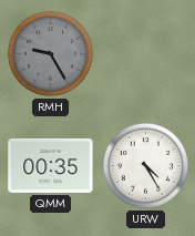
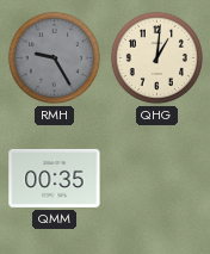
QHG: none -> 1:01 (156, 57)
URW: 4:25 -> none (145, 165)
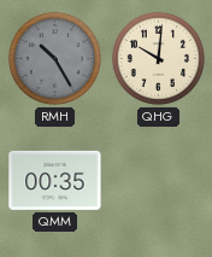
RMH: 9:25 -> 10:25 (54, 58)
QHG: 1:01 -> 10:01 (158, 58)
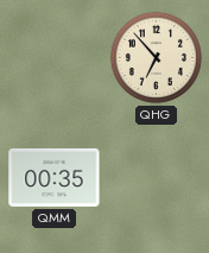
RMH: 10:25 -> none (54, 58)
QHG: 10:01 -> 6:53 (156, 57)
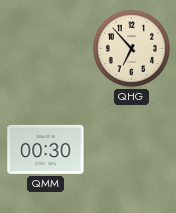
QMM: 00:35 -> 00:30 (46, 149)
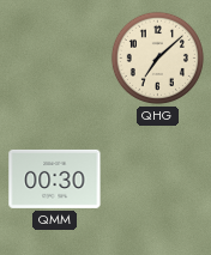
QHG: 6:53 -> 7:08 (157, 57)
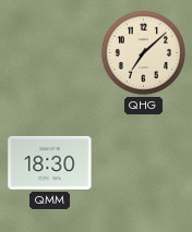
QMM: 00:30 -> 18:30 (50, 162)
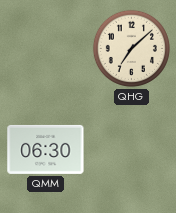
QMM: 18:30 -> 06:30 (46, 149)
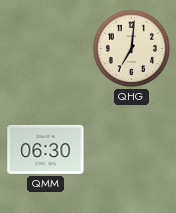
QHG: 7:08 -> 7:01 (131, 48)
